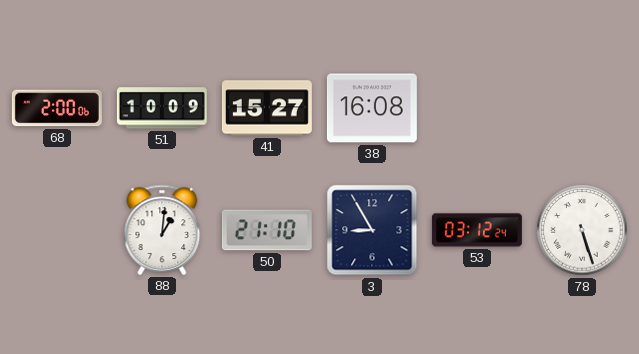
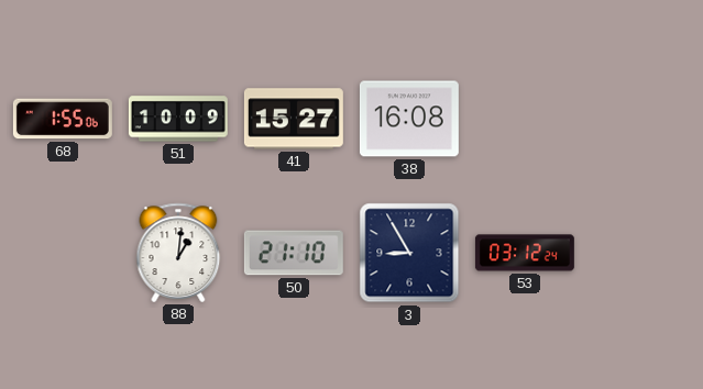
68: 2:00 -> 1:55 (63, 119)
78: 5:27 -> none (582, 230)
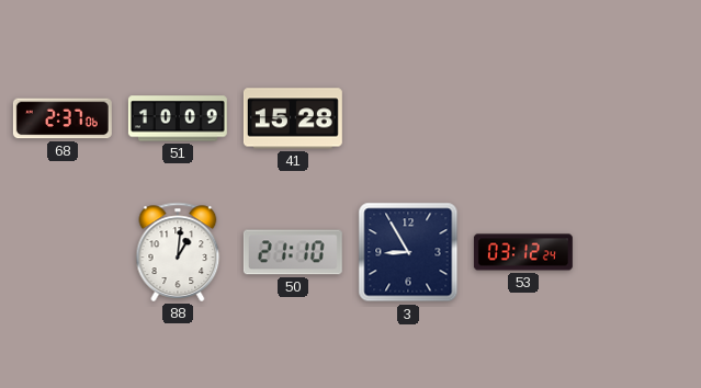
68: 1:55 -> 2:37 (63, 118)
41: 15:27 -> 15:28 (293, 118)
38: 16:08 -> none (409, 119)
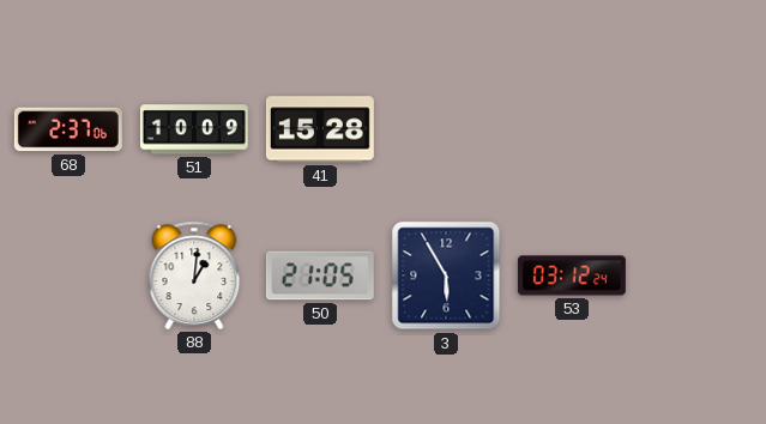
50: 21:10 -> 21:05 (320, 275)
3: 8:55 -> 5:55 (446, 275)
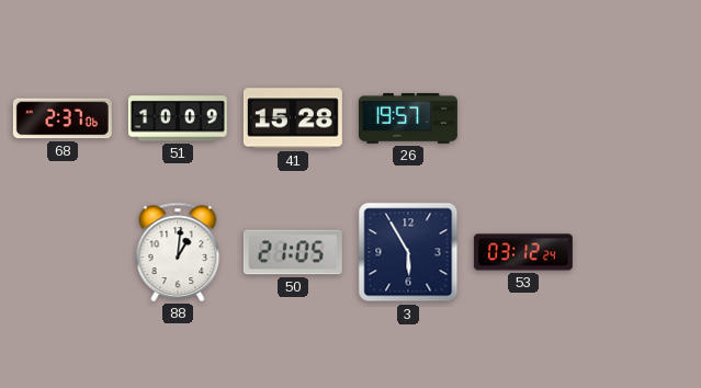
26: none -> 19:57 (408, 118)
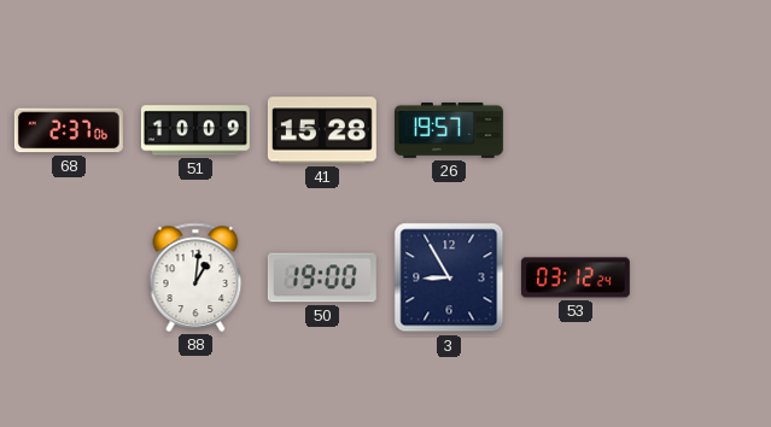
50: 21:05 -> 19:00 (322, 277)
3: 5:55 -> 8:55 (449, 277)
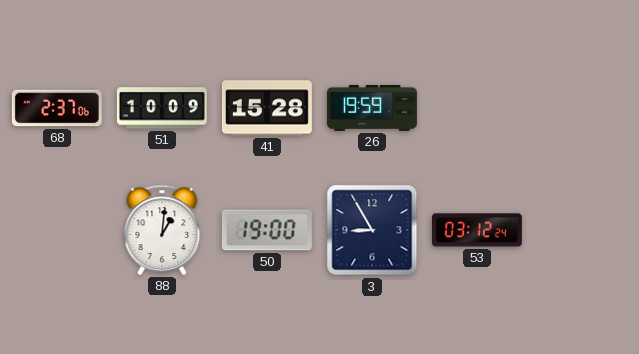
26: 19:57 -> 19:59 (372, 108)
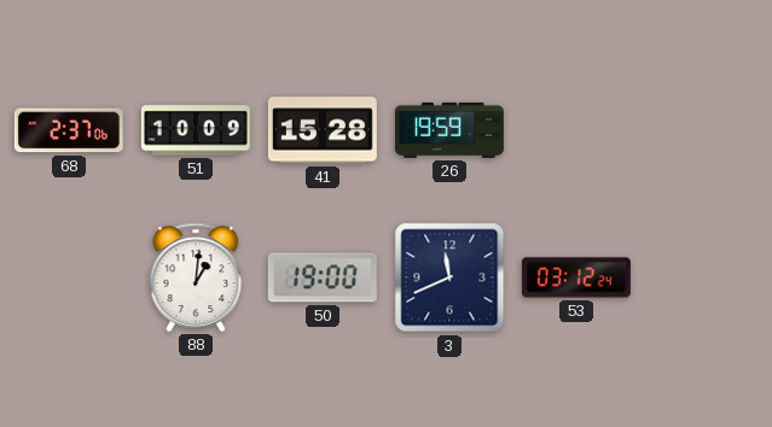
3: 8:55 -> 11:41 (449, 277)
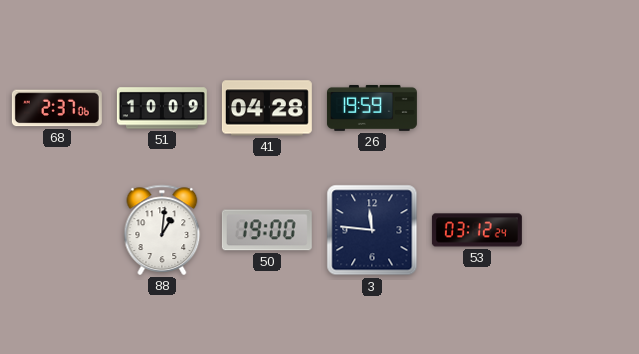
41: 15:28 -> 04:28 (267, 108)
3: 11:41 -> 11:46 (372, 230)
